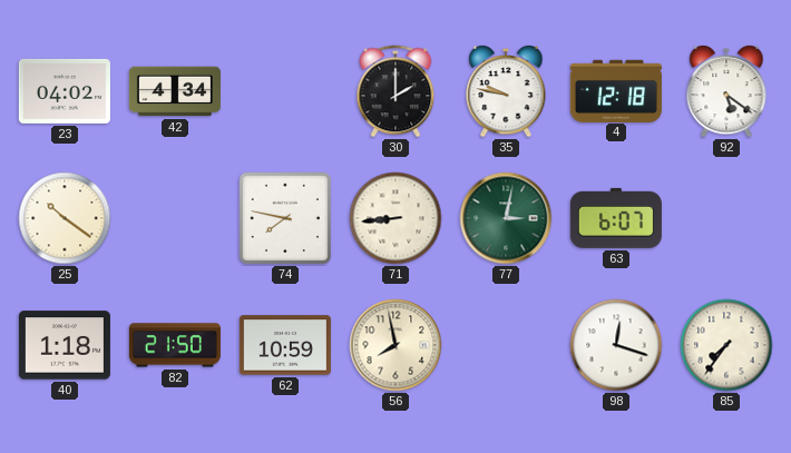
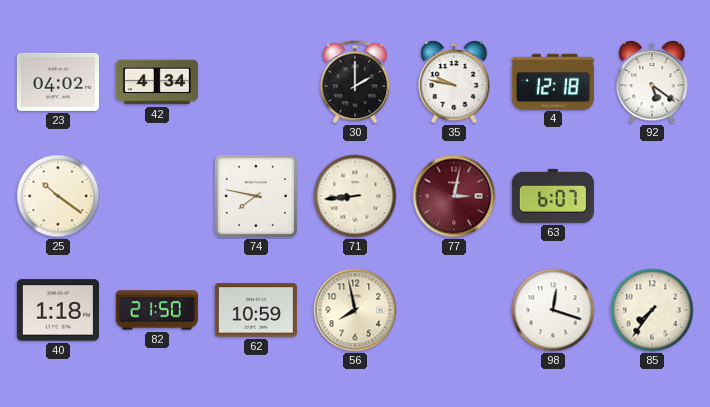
77 dial: green -> burgundy (454, 196)
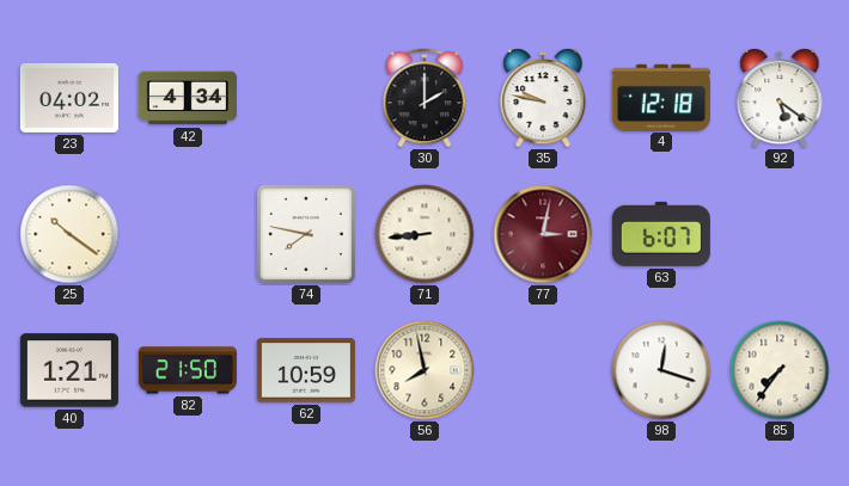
40: 1:18 -> 1:21 (69, 370)
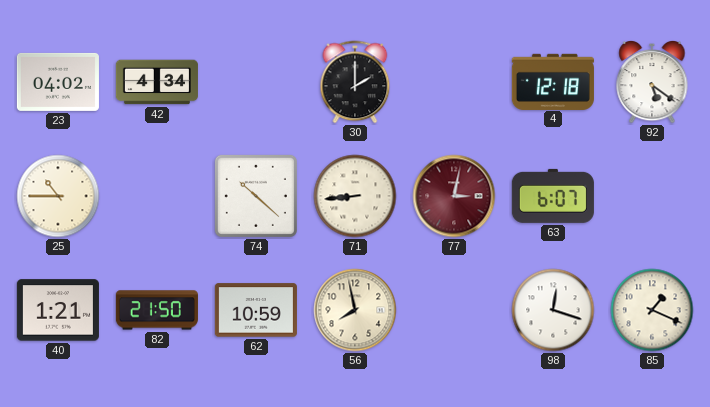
35: 9:47 -> none (543, 98)
25: 10:21 -> 10:45 (58, 196)
74: 7:47 -> 10:22 (256, 196)
85: 7:36 -> 1:19 (652, 310)
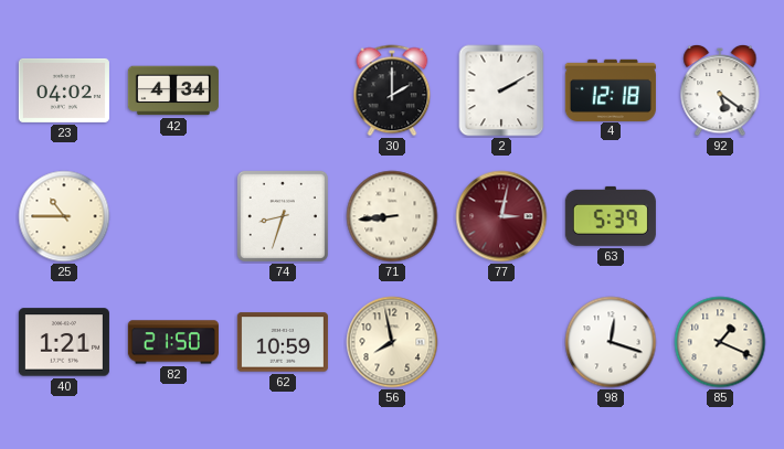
2: none -> 2:10 (501, 90)
74: 10:22 -> 8:33 (283, 216)
63: 6:07 -> 5:39 (611, 216)
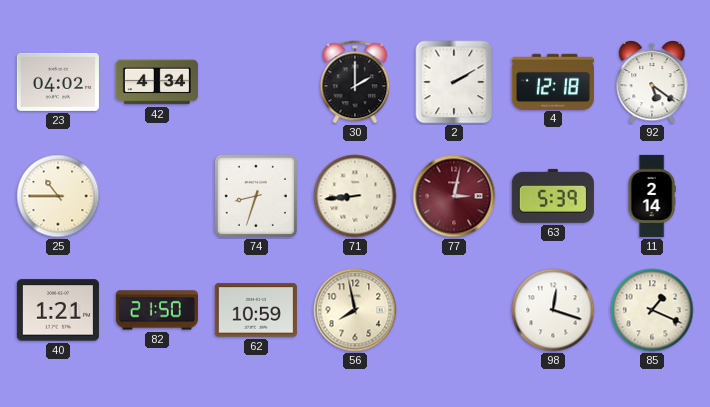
11: none -> 2:14 (652, 196)
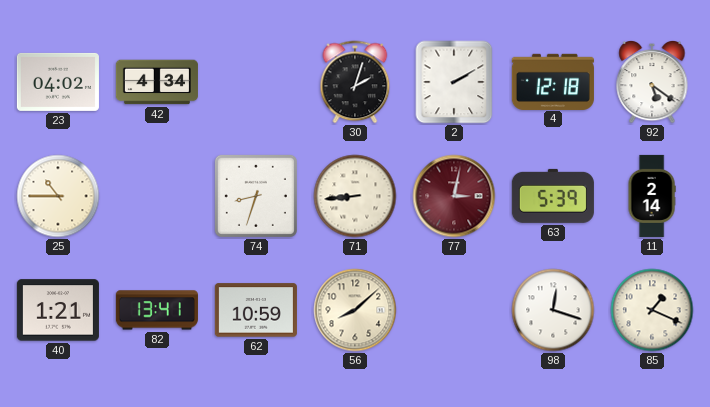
30: 2:00 -> 2:03 (355, 82)
82: 21:50 -> 13:41 (157, 310)
56: 7:58 -> 8:08 (355, 310)
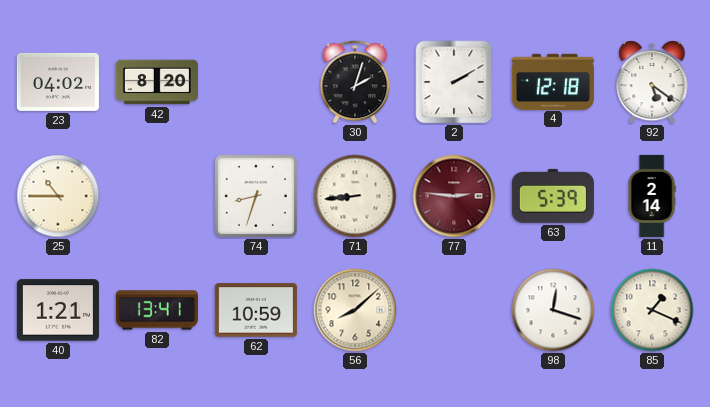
42: 4:34 -> 8:20 (157, 82)
77: 3:02 -> 2:46 (454, 196)
